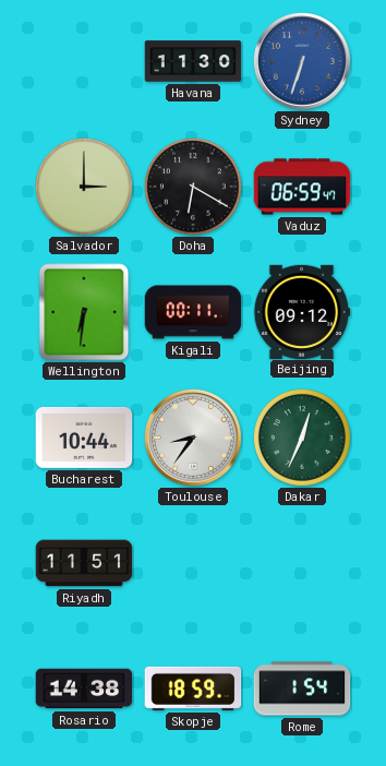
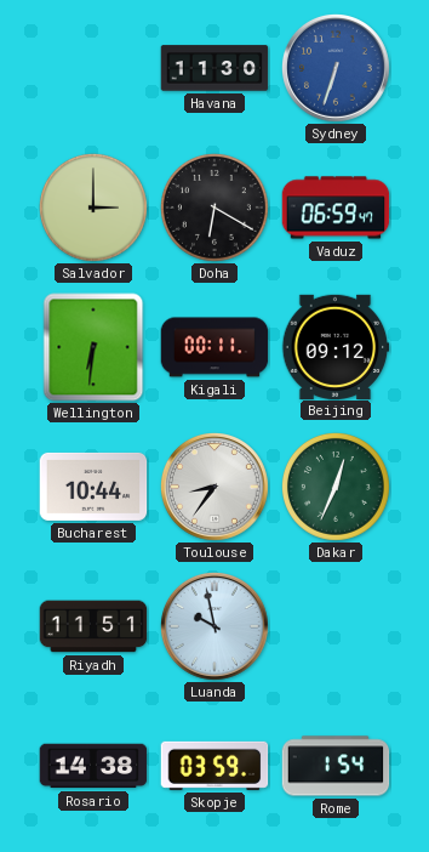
Luanda: none -> 9:58 (216, 627)
Skopje: 18:59 -> 03:59 (215, 766)
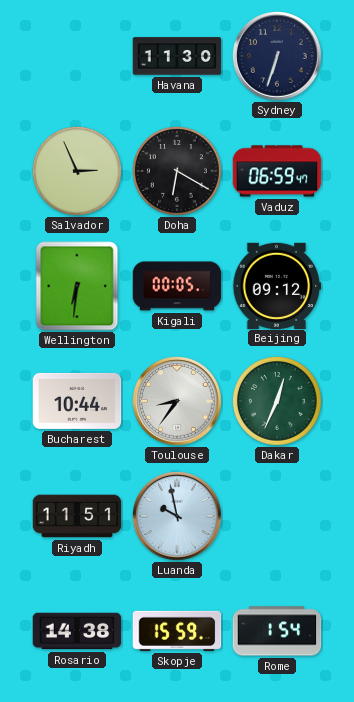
Sydney dial: blue -> navy (278, 57)
Salvador: 3:00 -> 2:56 (77, 171)
Kigali: 00:11 -> 00:05 (177, 286)
Skopje: 03:59 -> 15:59 (177, 631)
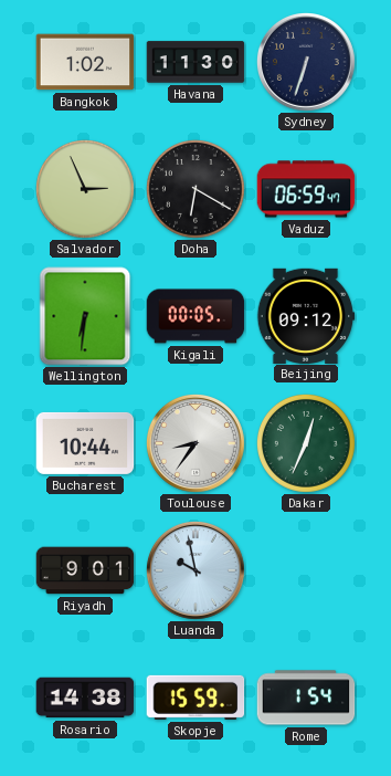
Bangkok: none -> 1:02 (85, 62)
Riyadh: 11:51 -> 9:01 (85, 570)
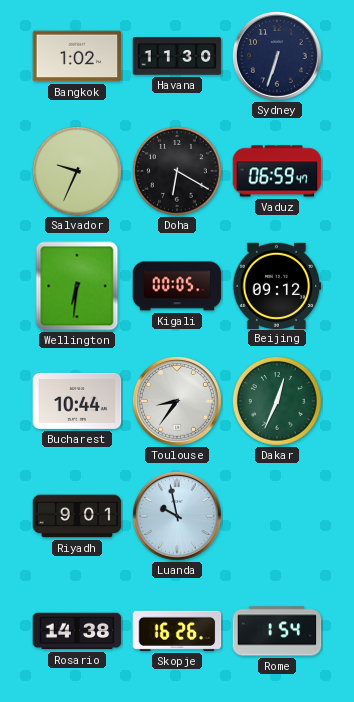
Salvador: 2:56 -> 9:34 (77, 171)
Skopje: 15:59 -> 16:26 (177, 631)
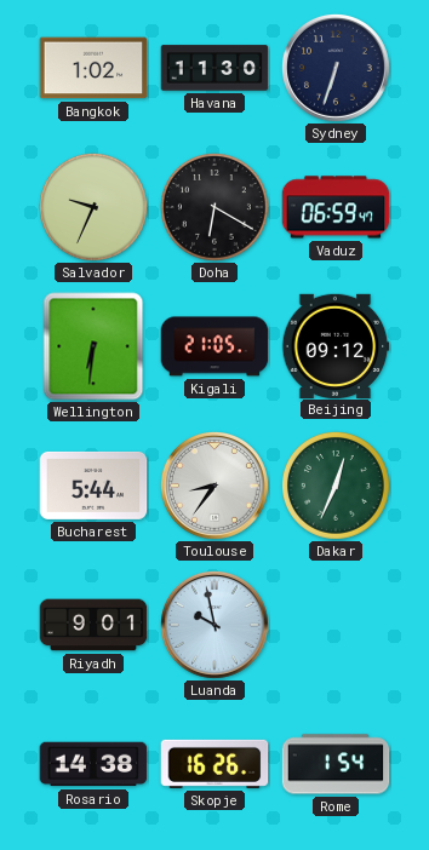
Kigali: 00:05 -> 21:05 (215, 346)
Bucharest: 10:44 -> 5:44 (93, 486)
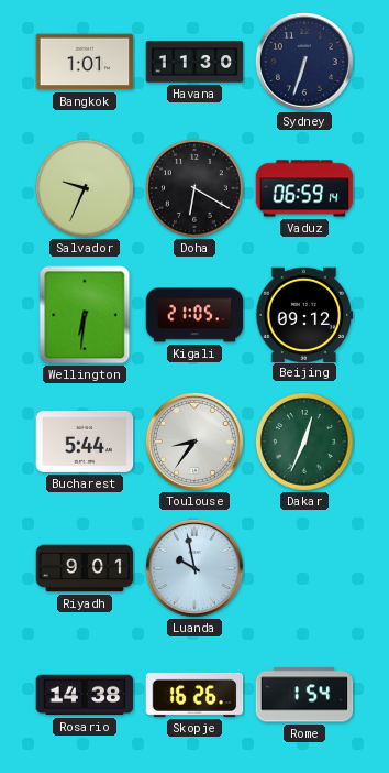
Bangkok: 1:02 -> 1:01 (85, 62)
Vaduz: 06:59:47 -> 06:59:14 (304, 188)
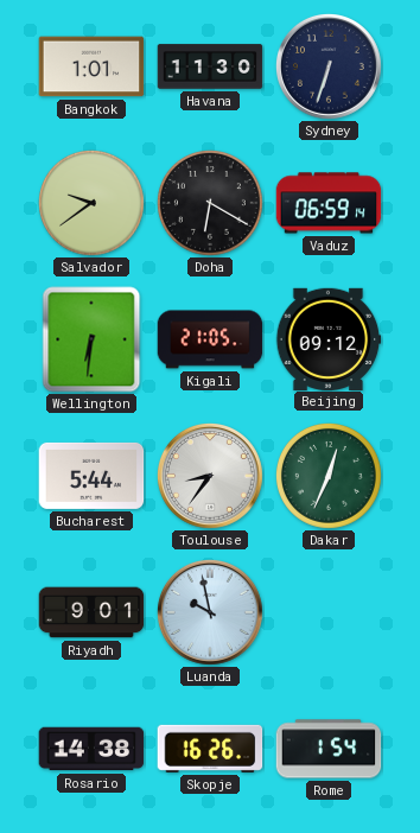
Salvador: 9:34 -> 9:39 (91, 203)
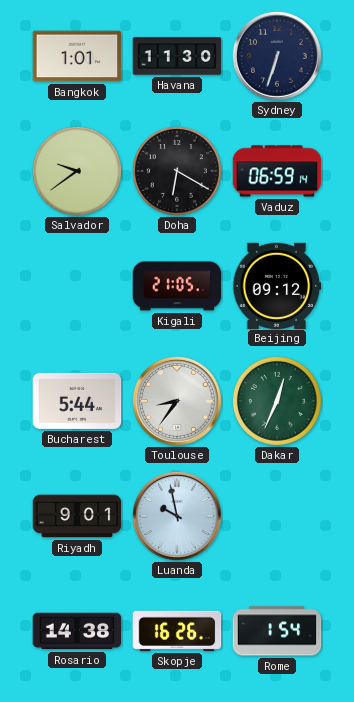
Wellington: 6:31 -> none (91, 339)
